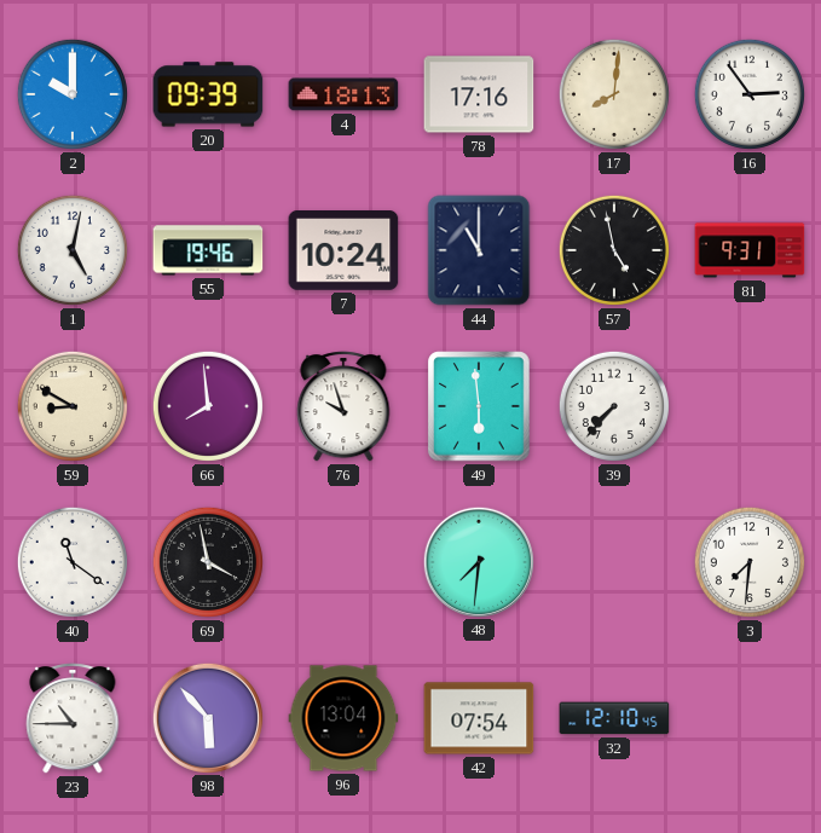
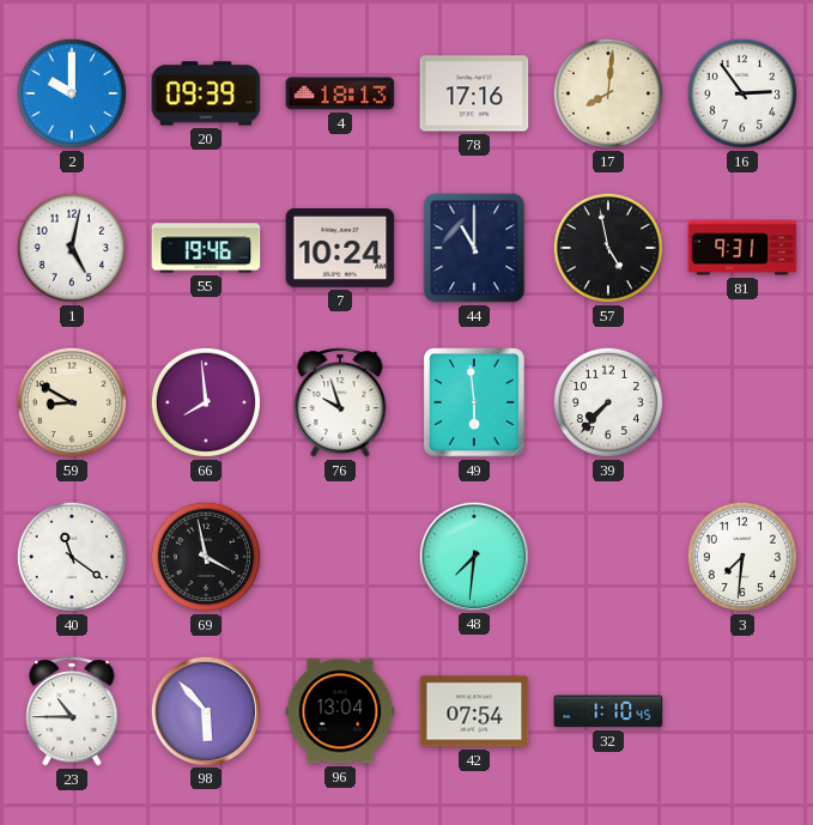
32: 12:10 -> 1:10 (608, 711)
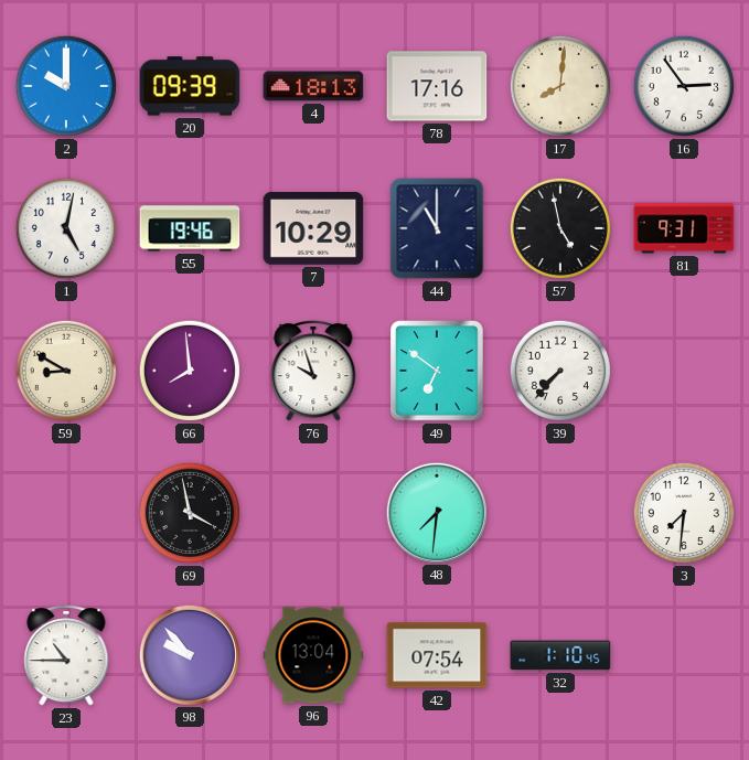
7: 10:24 -> 10:29 (313, 229)
49: 5:59 -> 6:51 (437, 371)
40: 11:21 -> none (72, 557)
98: 5:53 -> 9:53 (189, 654)
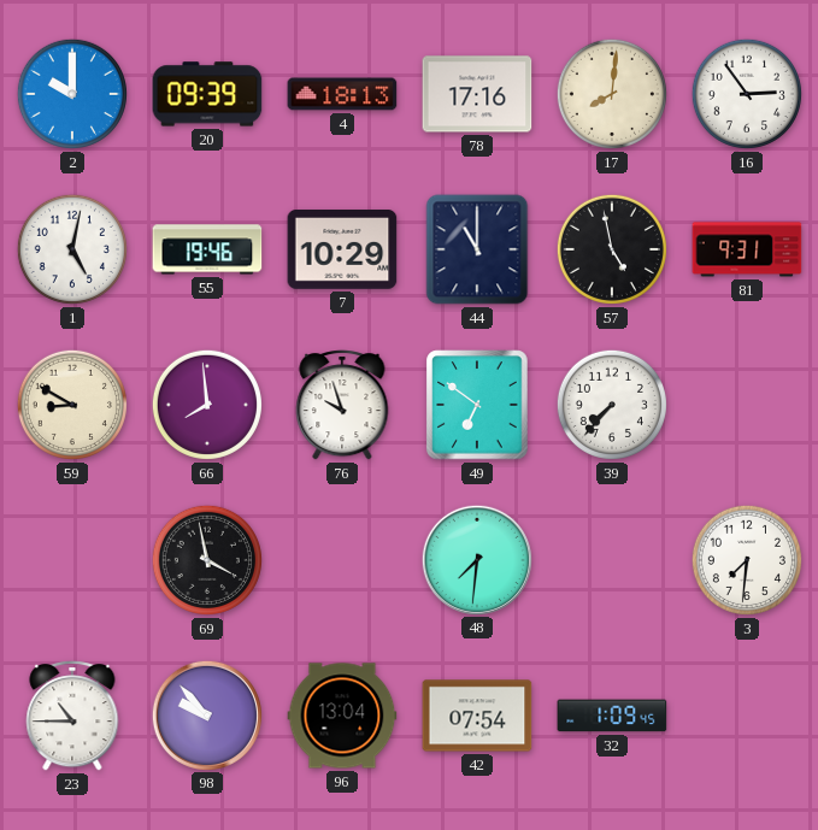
32: 1:10 -> 1:09 (612, 716)
